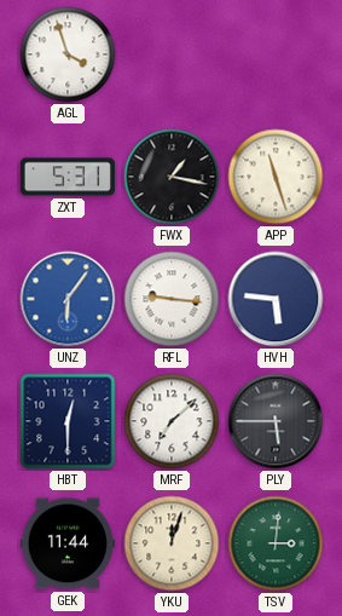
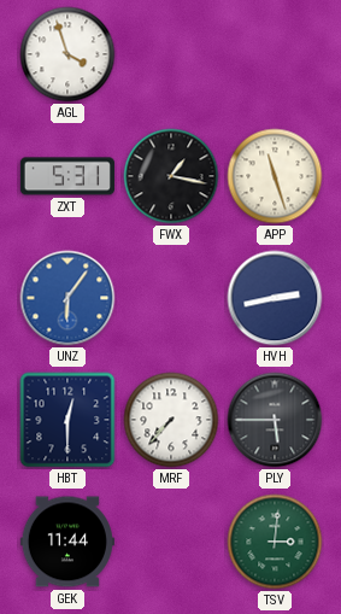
RFL: 9:16 -> none (172, 299)
HVH: 5:46 -> 2:43 (275, 298)
MRF: 7:08 -> 7:37 (171, 420)
YKU: 12:03 -> none (172, 543)
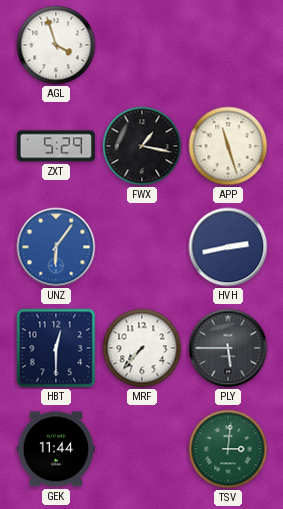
ZXT: 5:31 -> 5:29 (56, 146)
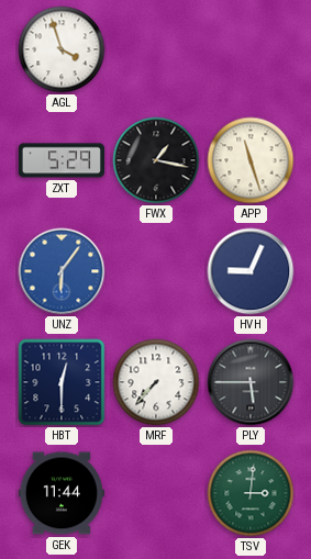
HVH: 2:43 -> 9:04 (251, 271)
